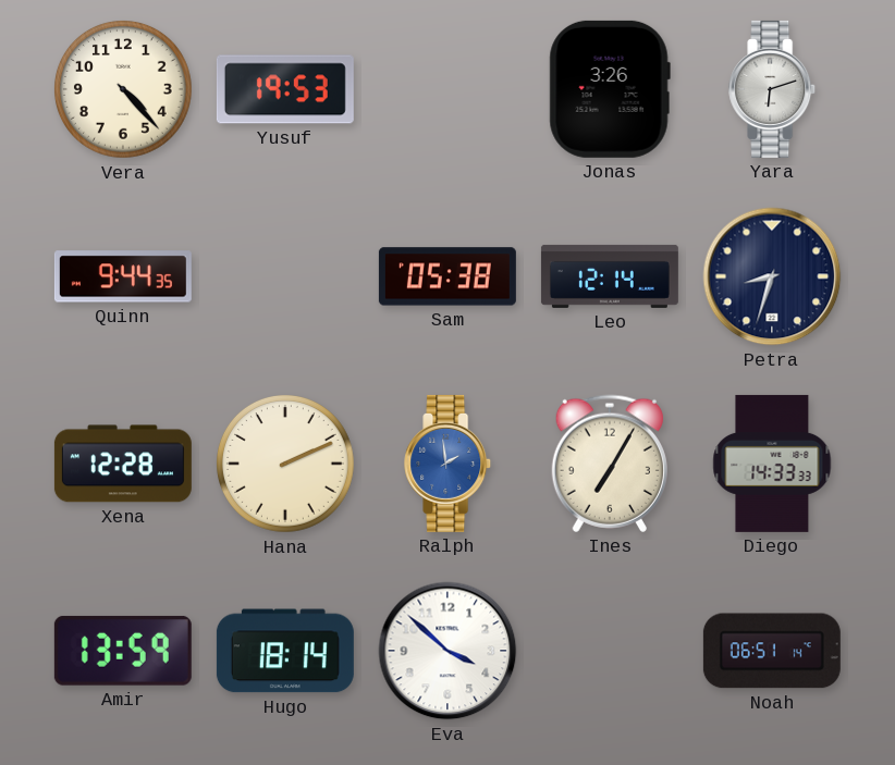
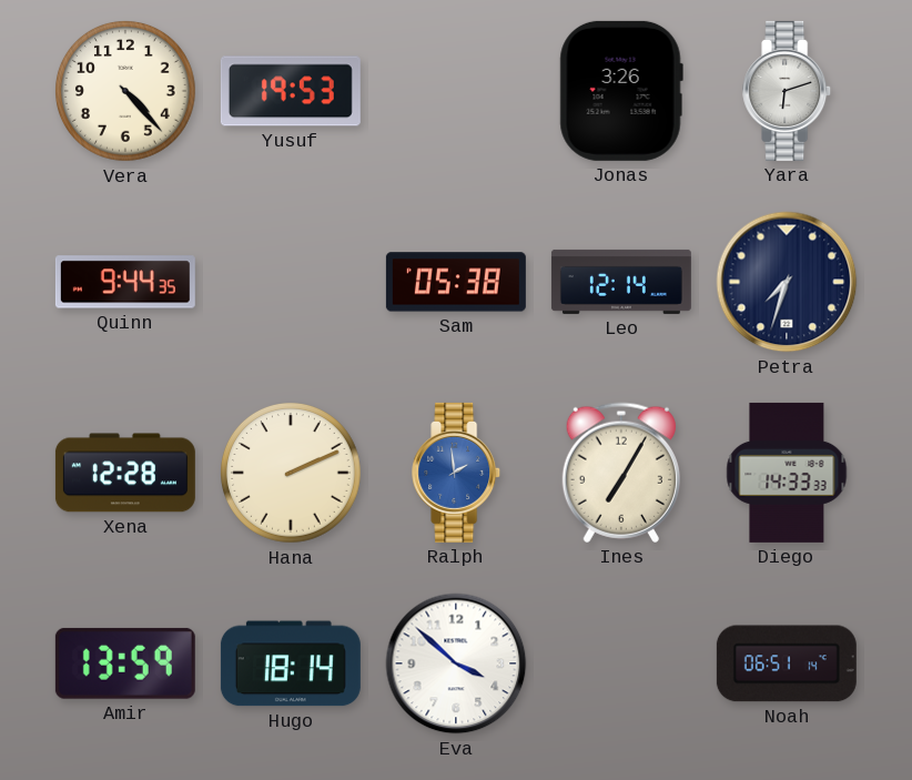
Petra: 8:33 -> 7:33 (787, 282)
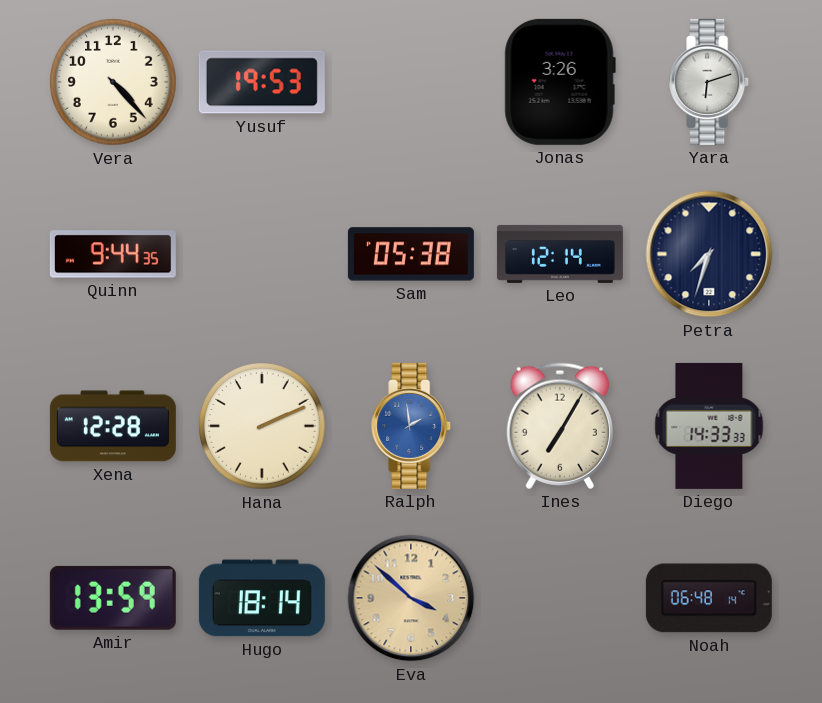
Eva dial: white -> champagne (411, 598)
Noah: 06:51 -> 06:48 (709, 598)
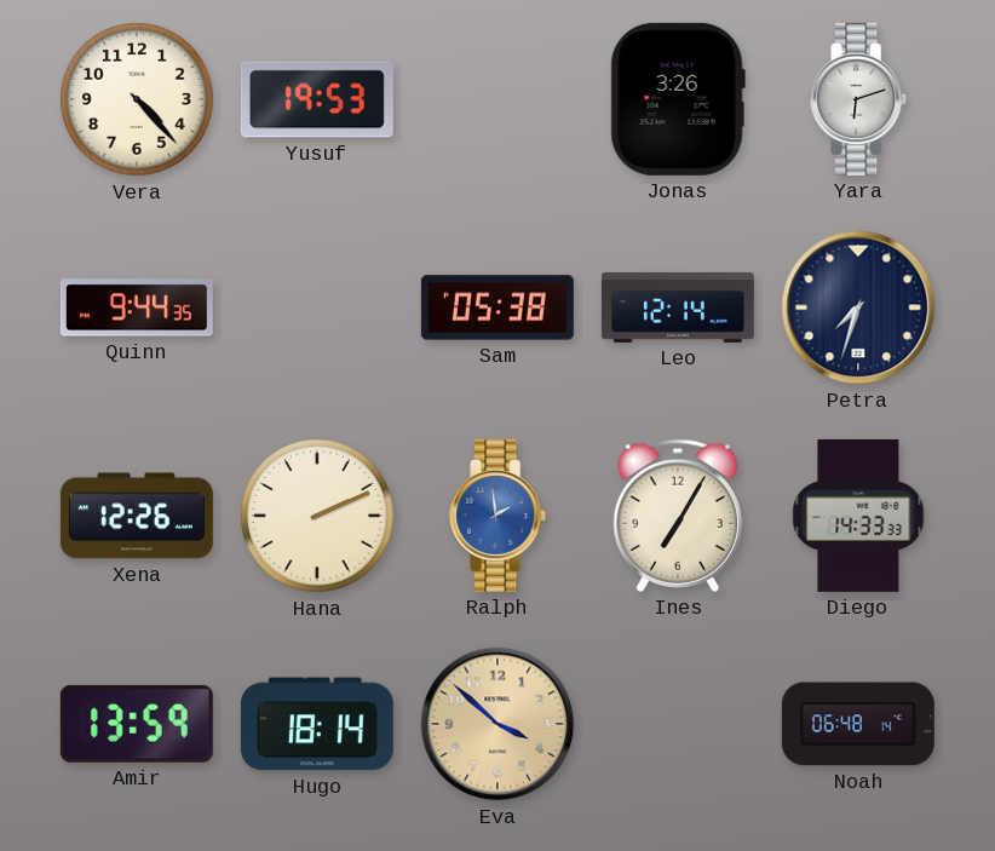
Xena: 12:28 -> 12:26 (137, 516)
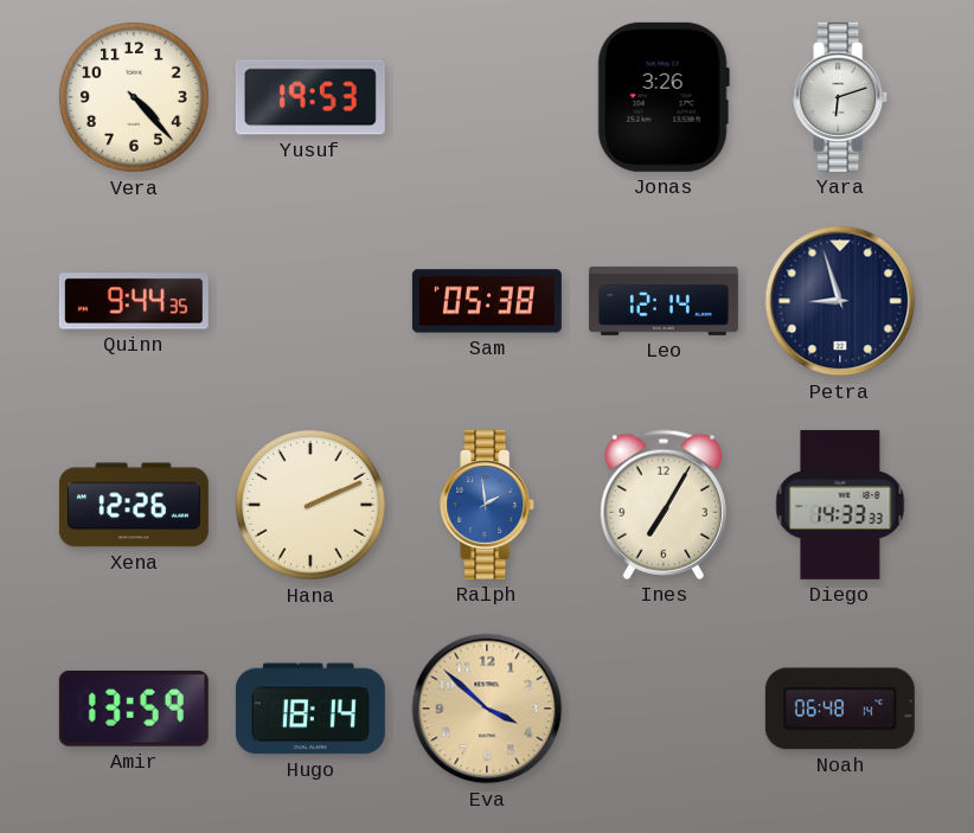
Petra: 7:33 -> 8:57 (840, 301)
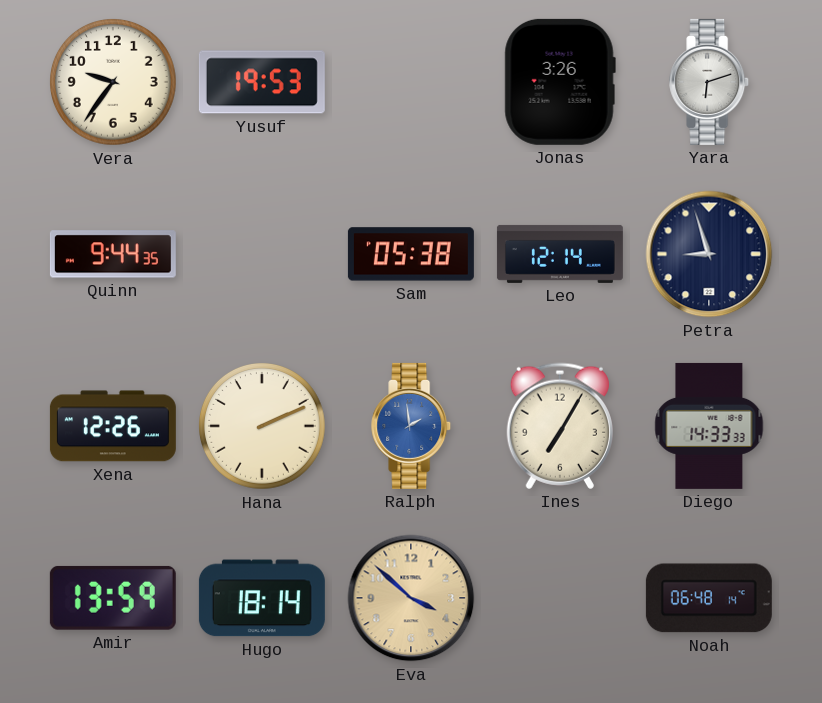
Vera: 4:23 -> 9:36 (114, 83)
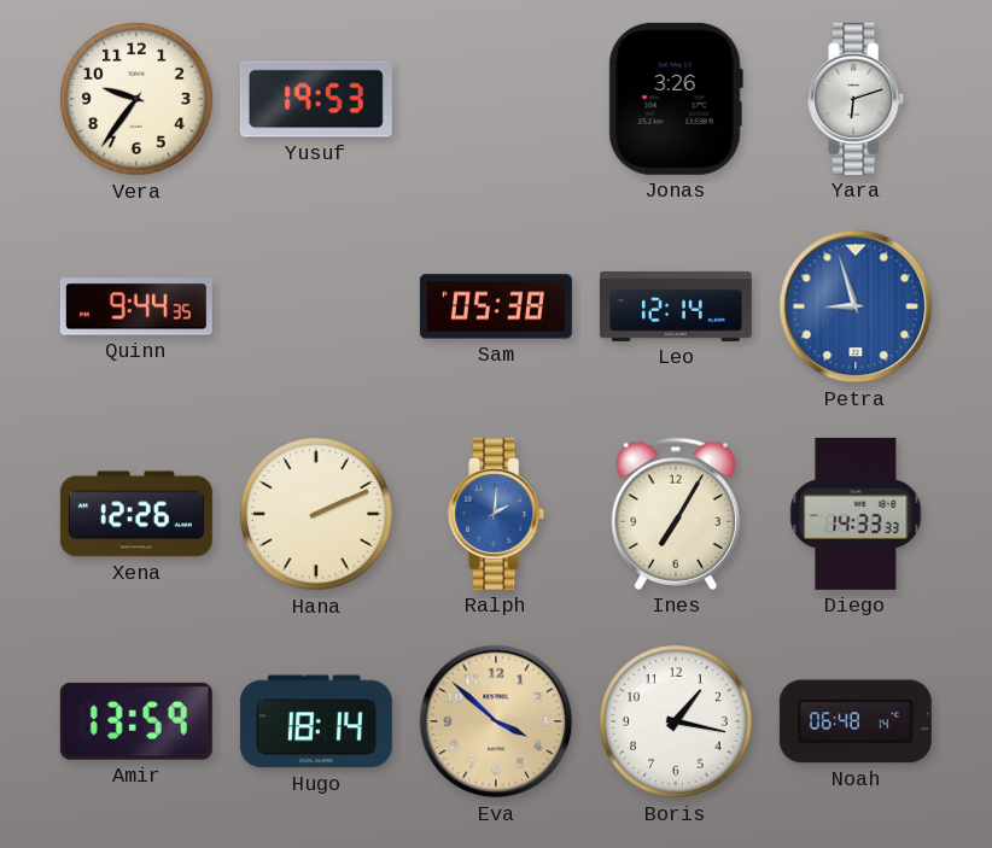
Petra dial: navy -> blue (856, 306)
Ralph: 1:59 -> 2:01 (497, 514)
Boris: none -> 1:17 (677, 723)
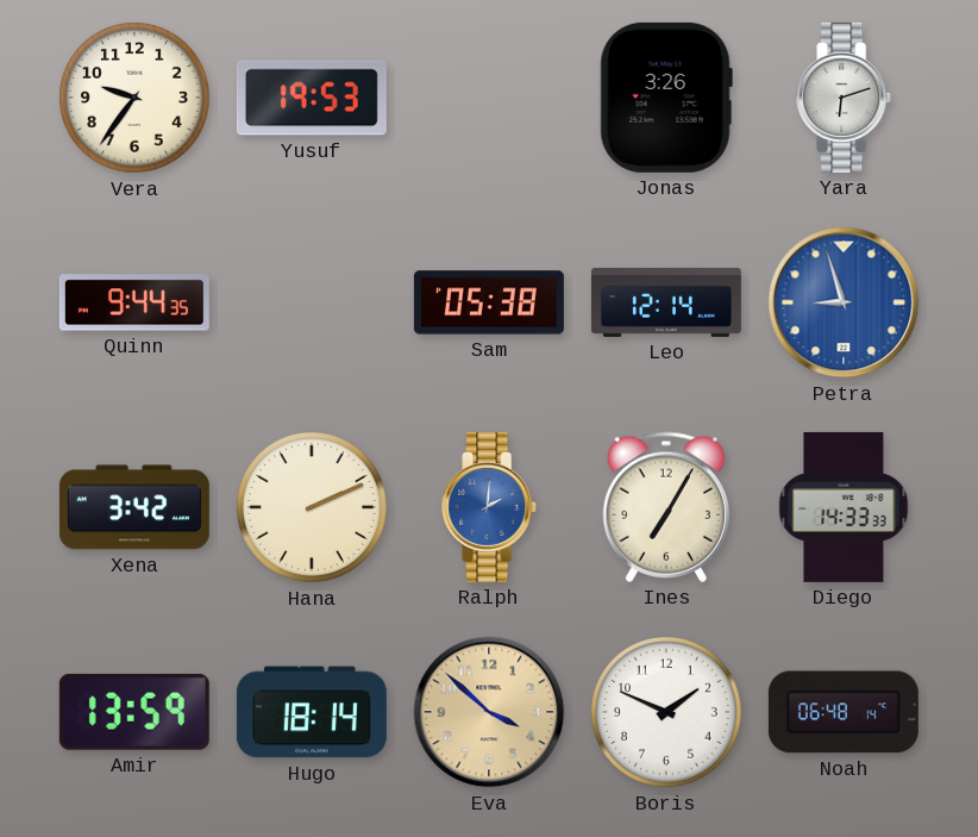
Xena: 12:26 -> 3:42 (134, 507)
Boris: 1:17 -> 1:49 (667, 713)
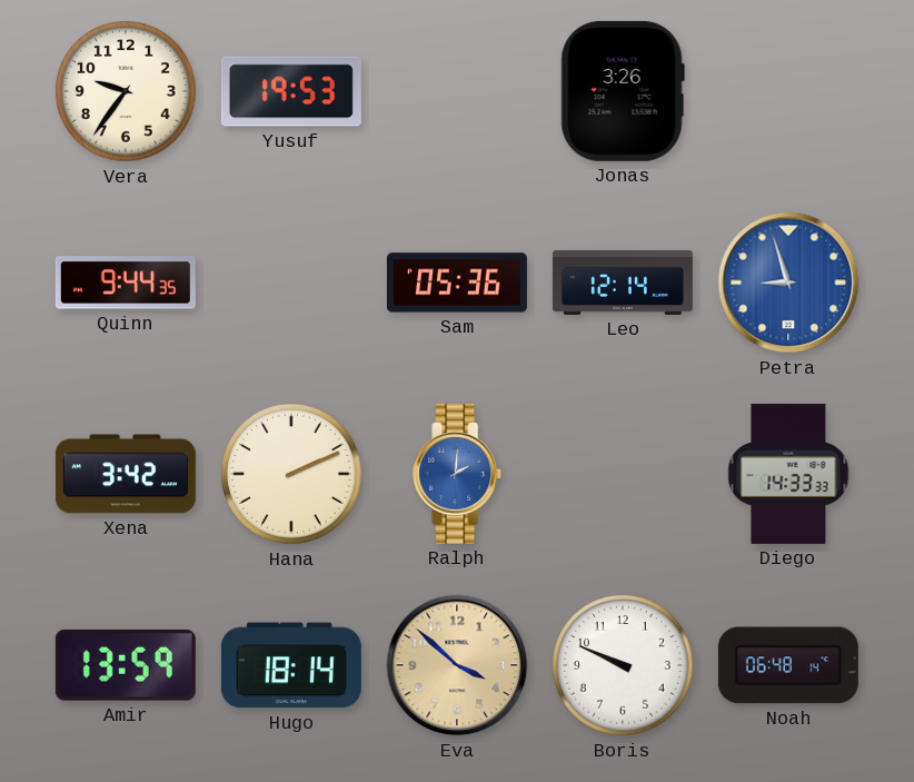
Yara: 6:12 -> none (845, 98)
Sam: 05:38 -> 05:36 (457, 283)
Ines: 7:05 -> none (666, 507)
Boris: 1:49 -> 9:49 (624, 666)
